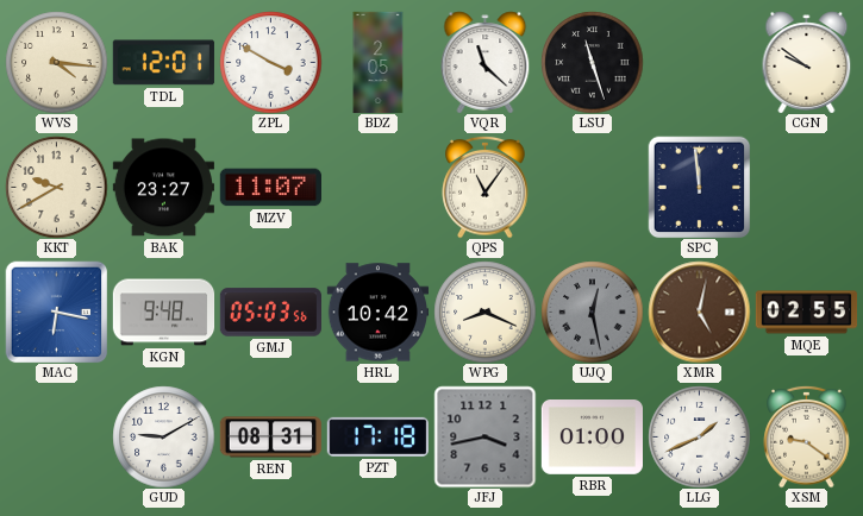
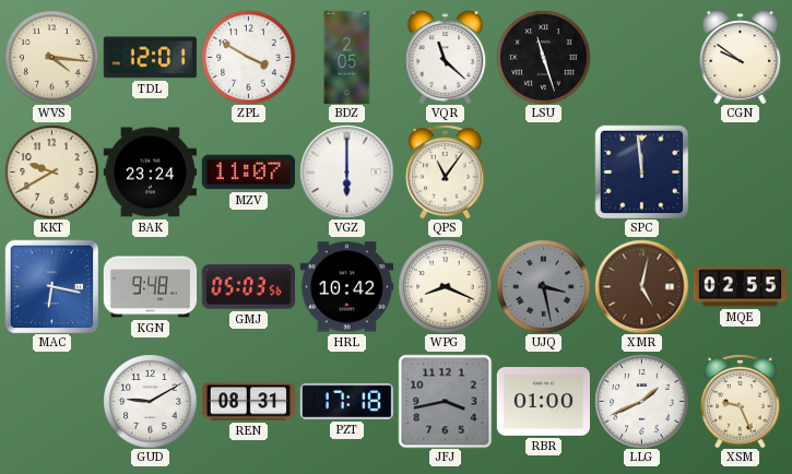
BAK: 23:27 -> 23:24 (150, 173)
VGZ: none -> 6:00 (346, 171)
UJQ: 12:28 -> 3:28 (543, 286)
XSM: 9:21 -> 9:26 (741, 401)
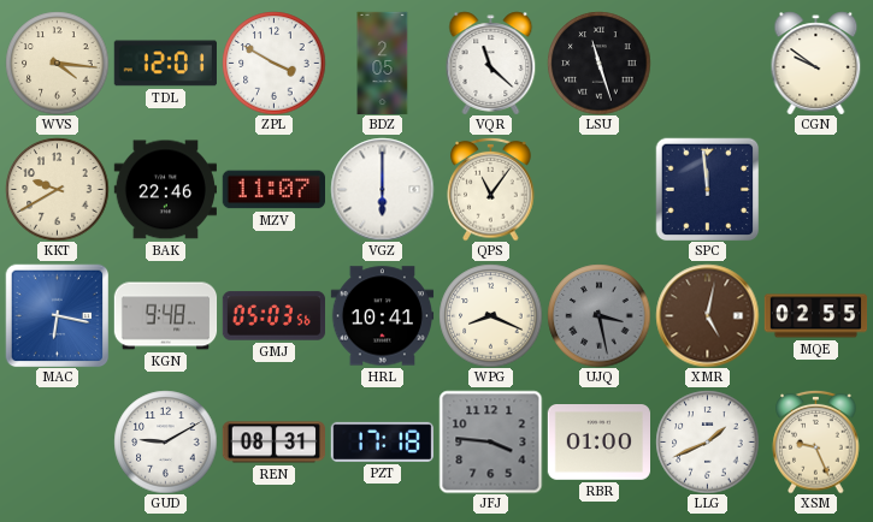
BAK: 23:24 -> 22:46 (165, 190)
HRL: 10:42 -> 10:41 (382, 316)
JFJ: 3:43 -> 3:46 (490, 441)
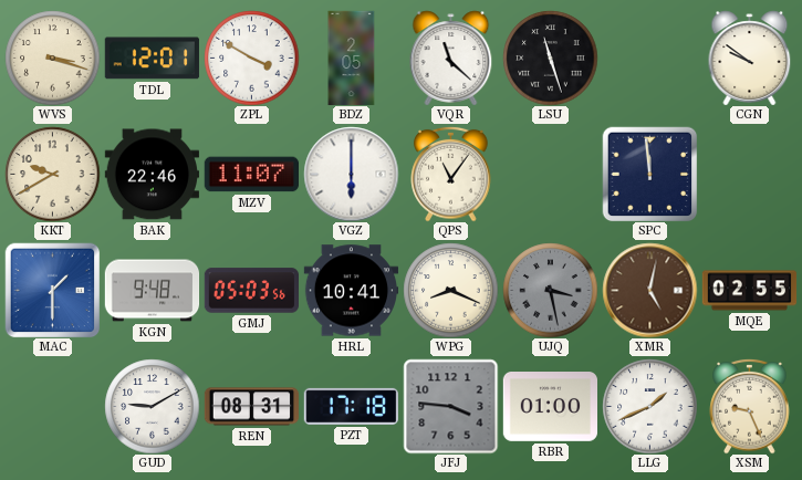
WVS: 4:16 -> 3:18 (52, 58)
MAC: 6:17 -> 1:30 (52, 290)
